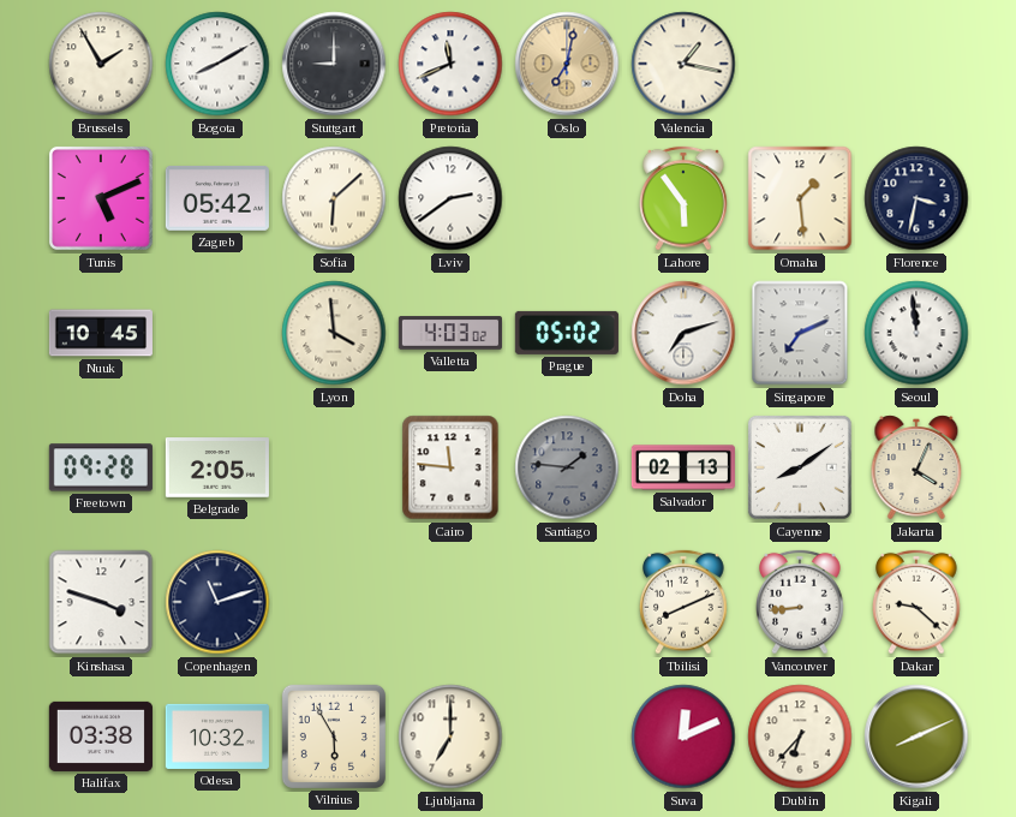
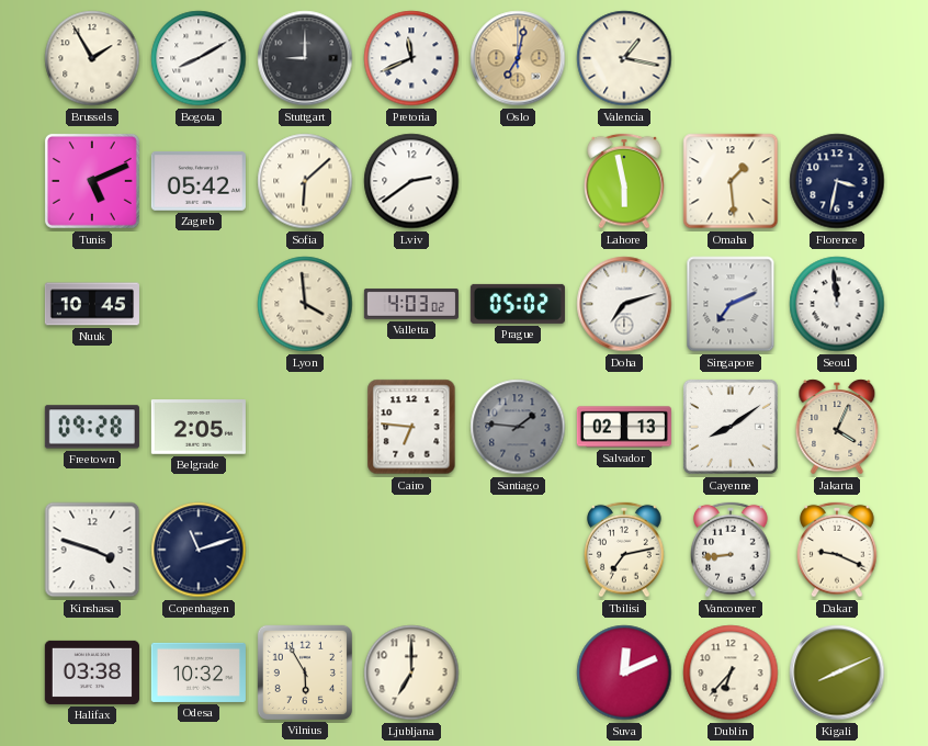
Lahore: 5:54 -> 5:58 (625, 181)
Cairo: 11:46 -> 6:46 (411, 427)
Tbilisi: 8:11 -> 7:13 (625, 550)
Dakar: 9:22 -> 9:19 (838, 550)
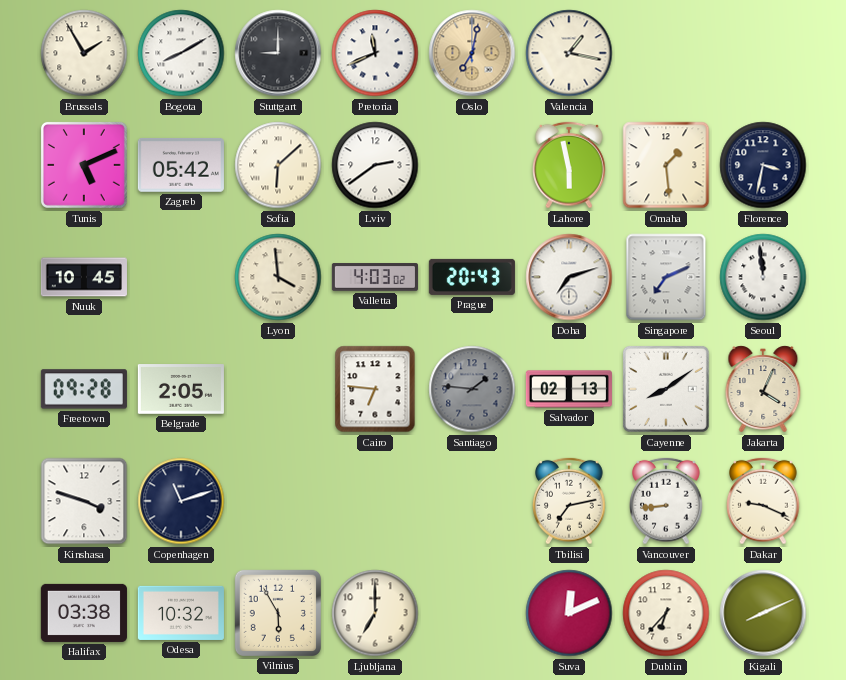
Prague: 05:02 -> 20:43 (472, 277)
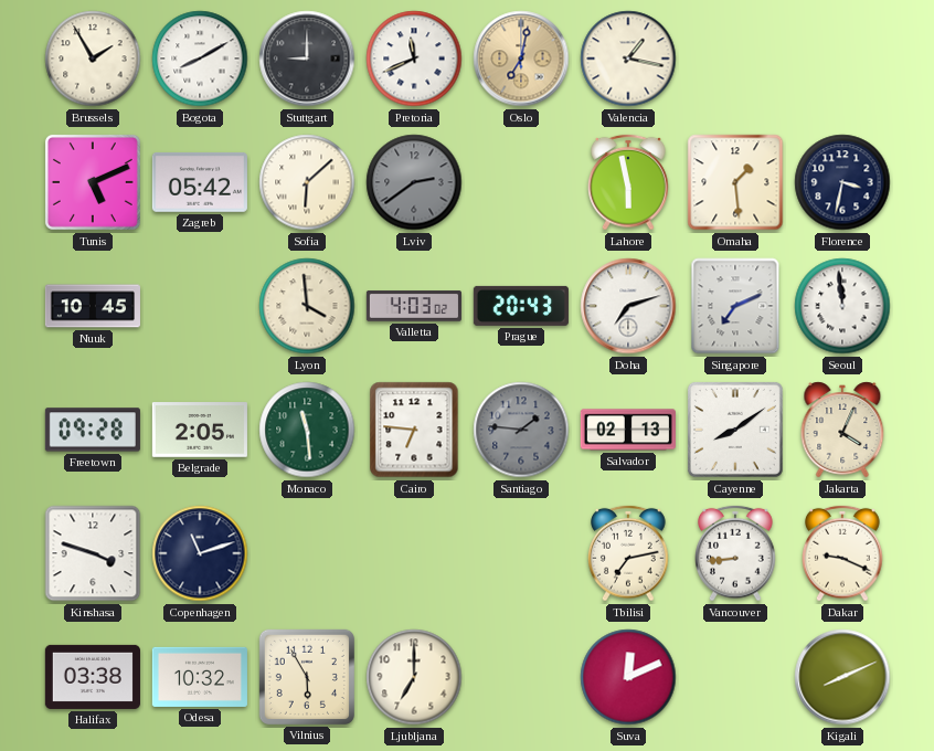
Lviv dial: white -> grey (414, 182)
Monaco: none -> 11:29 (307, 430)
Dublin: 6:37 -> none (666, 613)
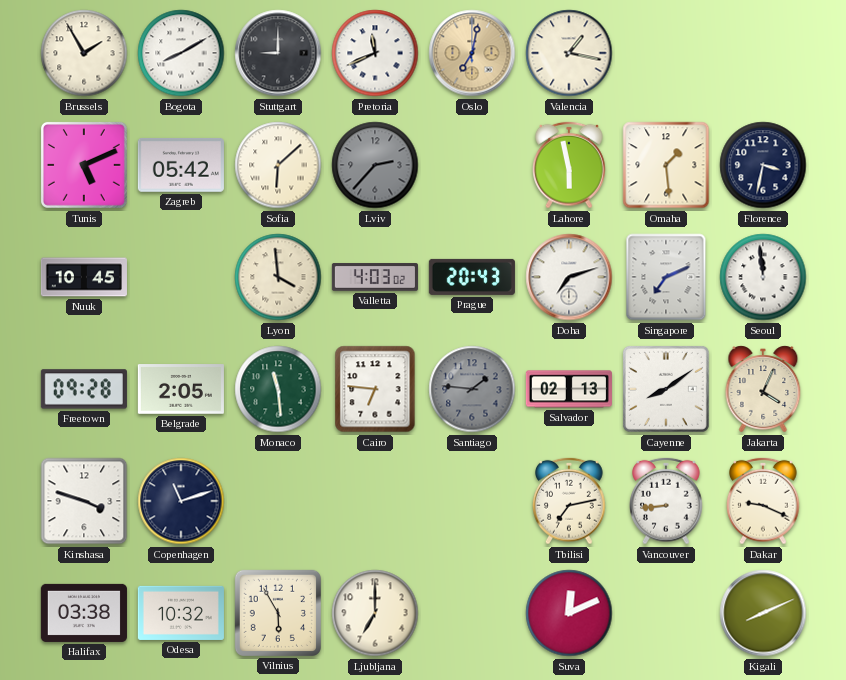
Lviv: 2:39 -> 2:37 (375, 165)
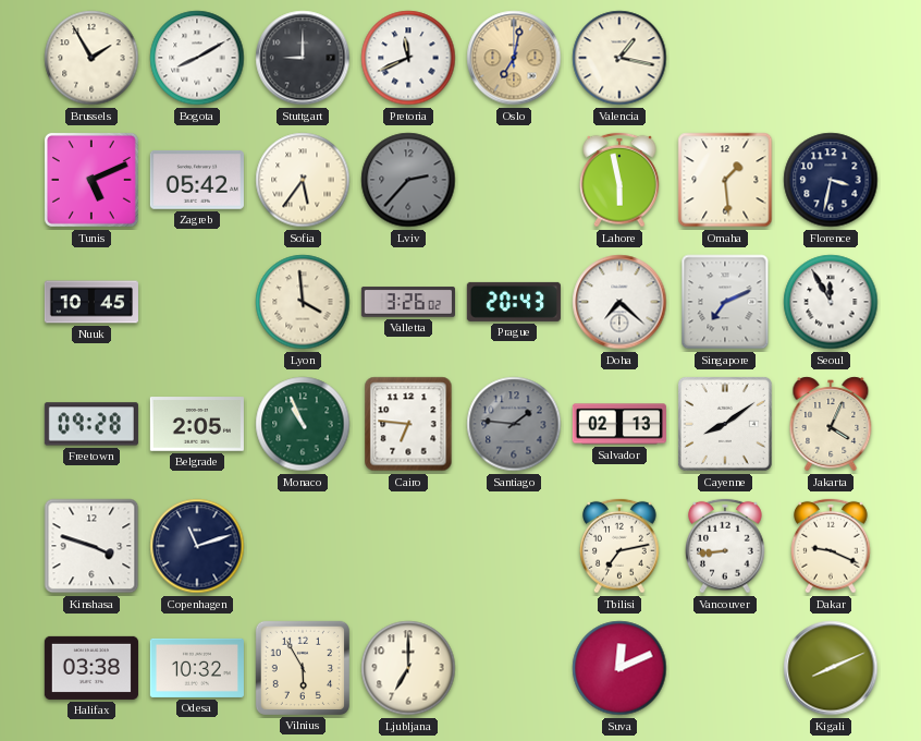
Sofia: 6:08 -> 5:36 (303, 180)
Valletta: 4:03 -> 3:26 (408, 302)
Doha: 7:12 -> 7:22 (619, 302)
Seoul: 11:59 -> 11:55 (831, 302)
Monaco: 11:29 -> 10:56 (303, 424)
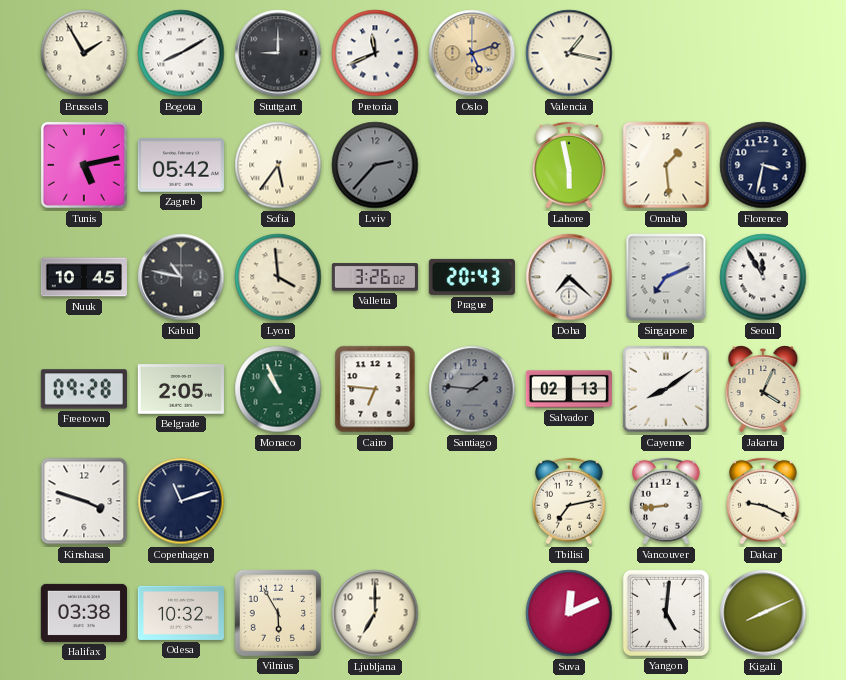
Oslo: 7:02 -> 5:12 (472, 53)
Tunis: 5:11 -> 5:13 (84, 165)
Kabul: none -> 10:47 (181, 277)
Yangon: none -> 5:01 (666, 613)
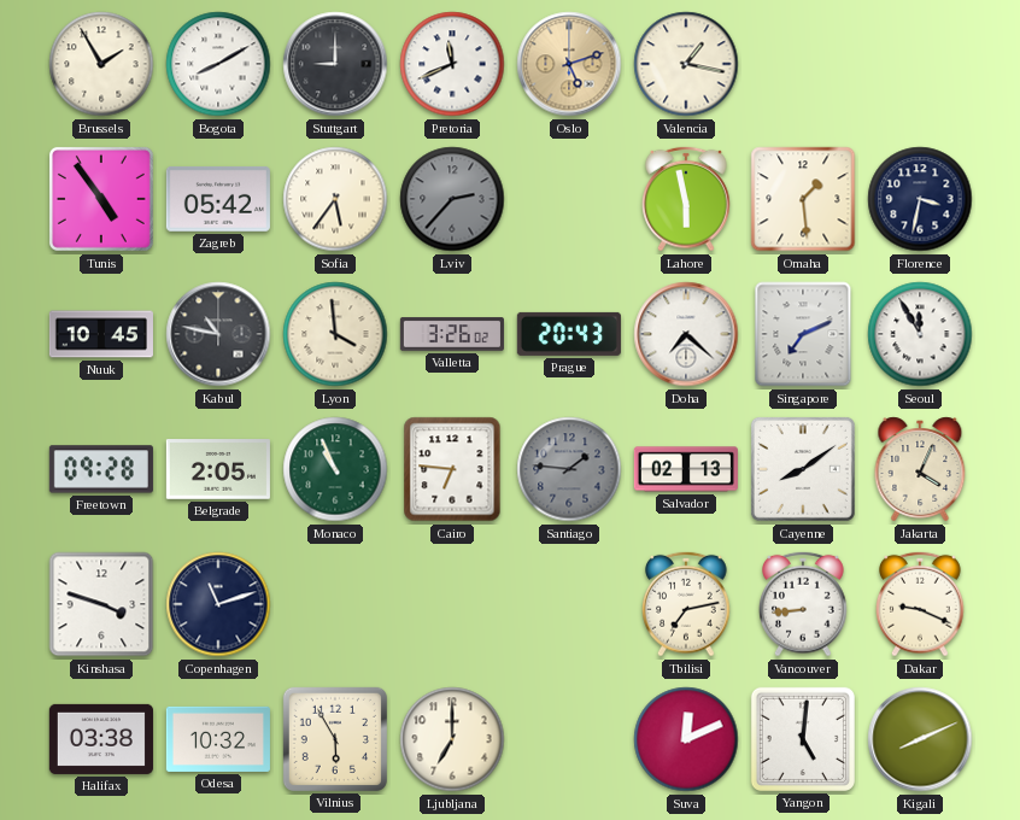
Tunis: 5:13 -> 4:54 (101, 199)
